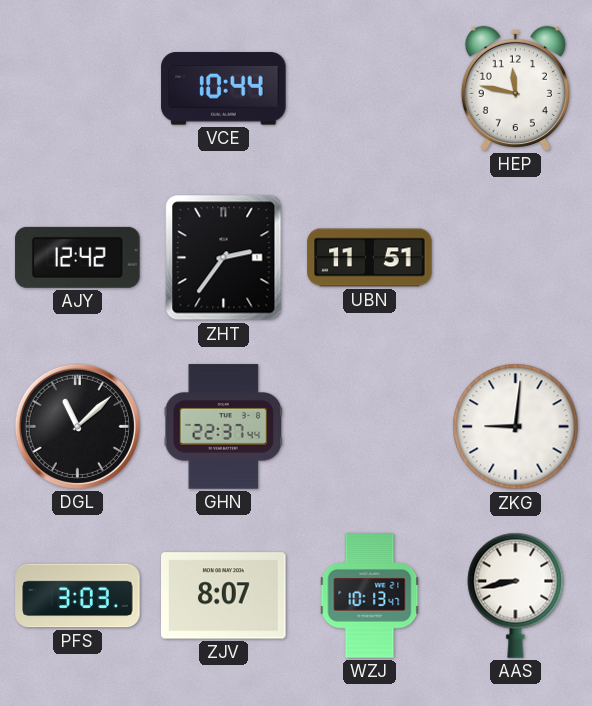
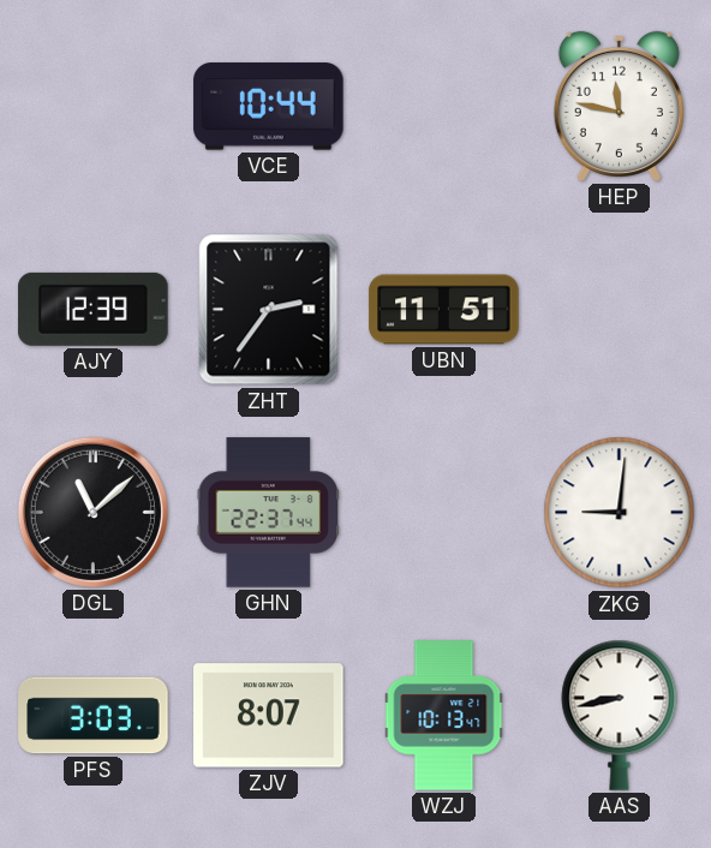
AJY: 12:42 -> 12:39 (94, 309)
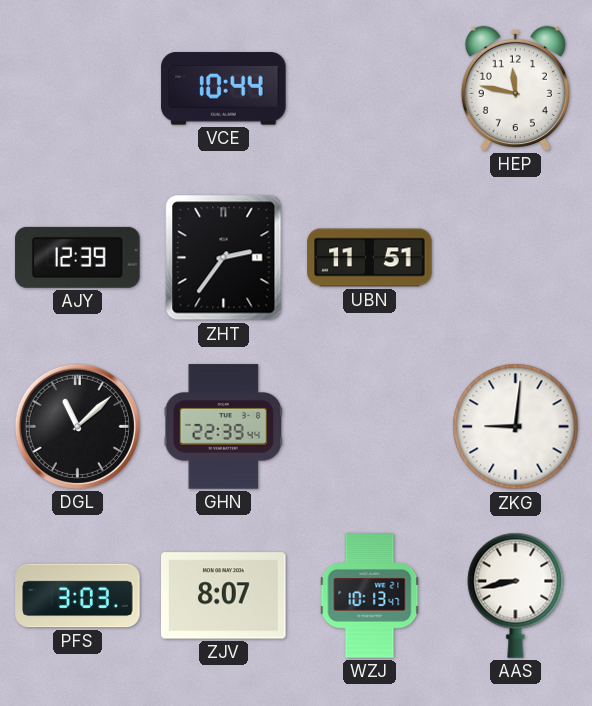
GHN: 22:37 -> 22:39 (224, 427)
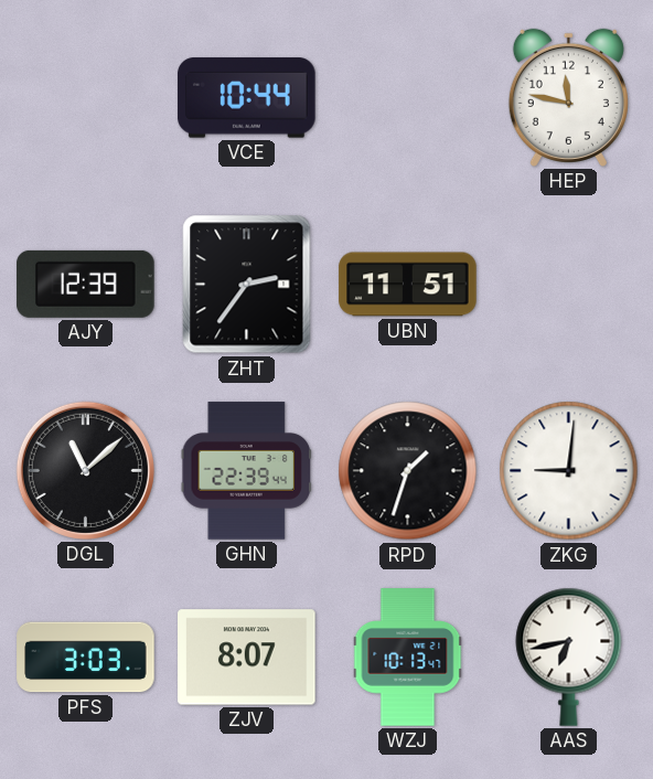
RPD: none -> 1:33 (408, 471)
AAS: 8:43 -> 6:43 (569, 657)
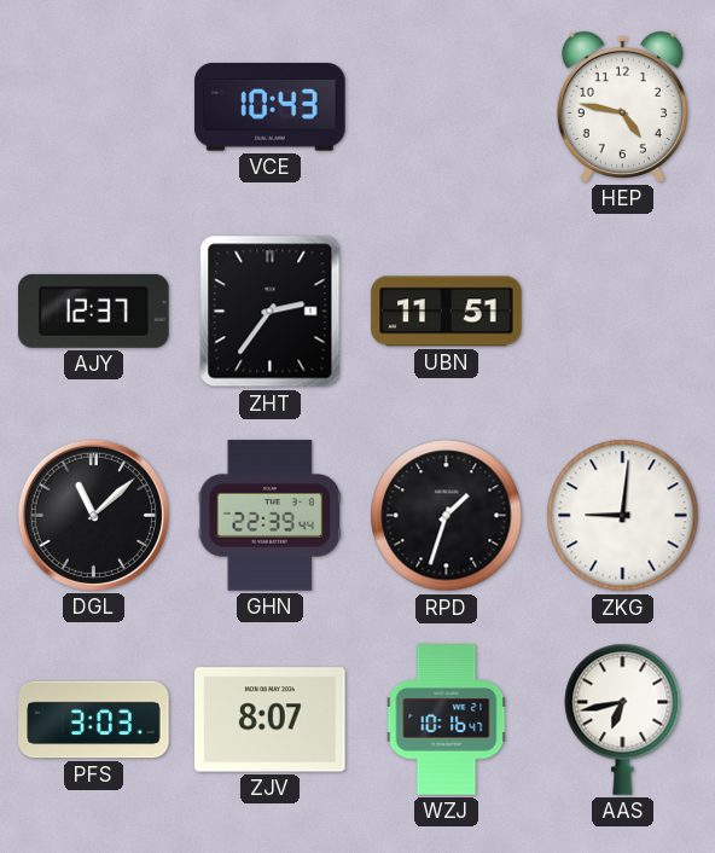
VCE: 10:44 -> 10:43 (271, 108)
HEP: 11:47 -> 4:47 (622, 106)
AJY: 12:39 -> 12:37 (94, 311)
WZJ: 10:13 -> 10:16 (447, 720)
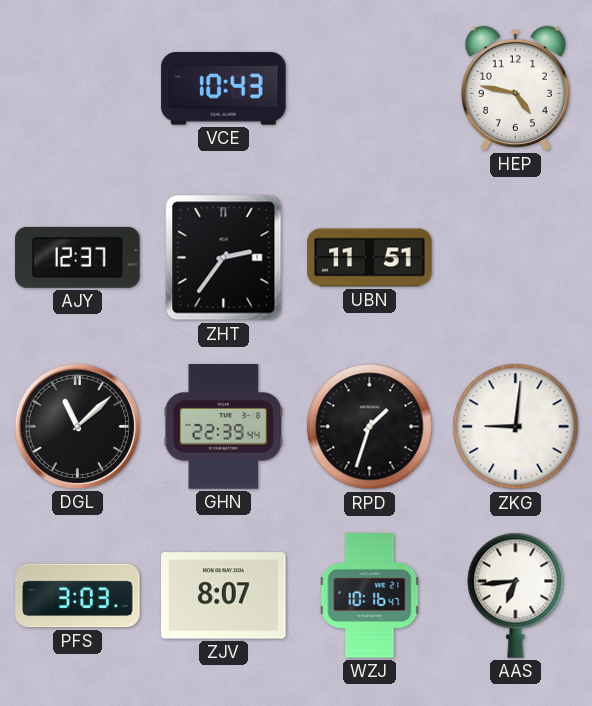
AAS: 6:43 -> 6:44 (516, 595)
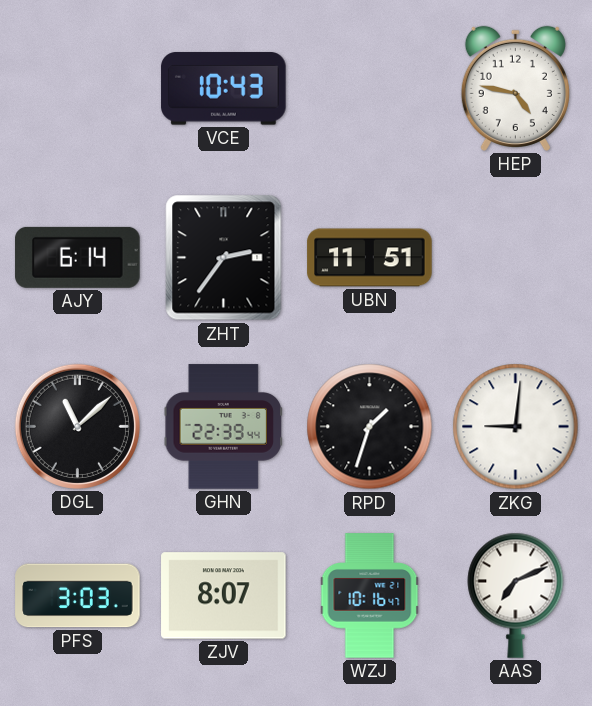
AJY: 12:37 -> 6:14 (78, 257)
AAS: 6:44 -> 7:11 (516, 595)
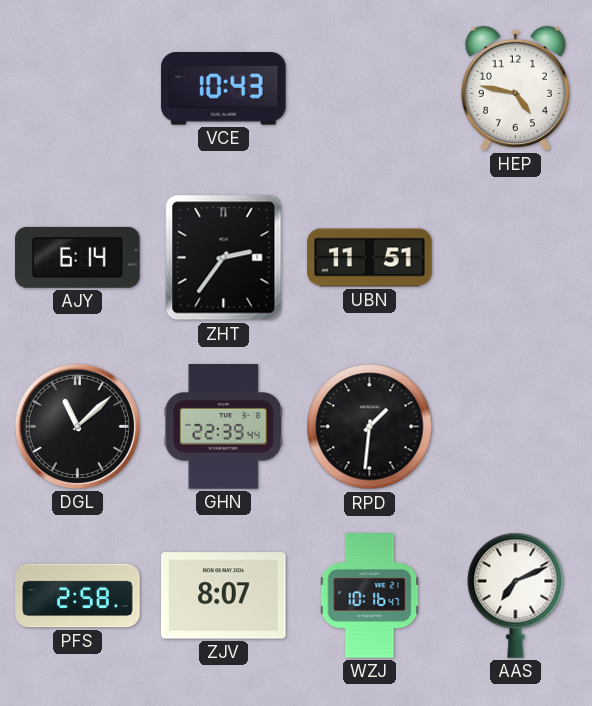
RPD: 1:33 -> 1:31 (370, 427)
ZKG: 9:01 -> none (516, 427)
PFS: 3:03 -> 2:58 (78, 596)
